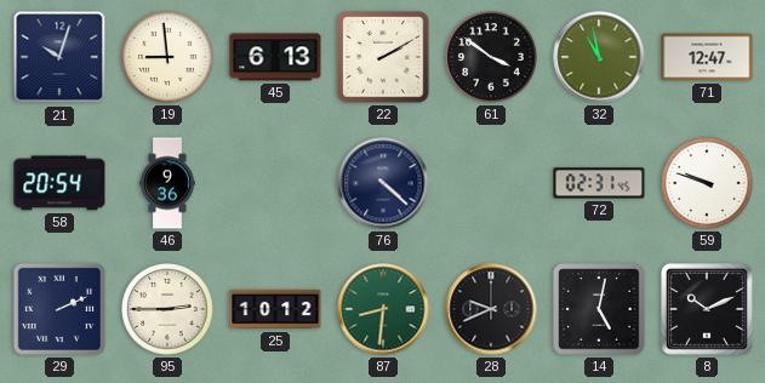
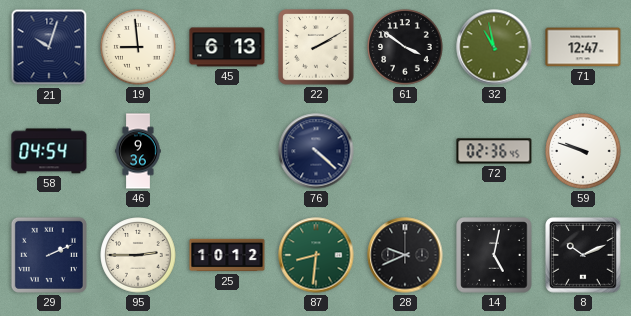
58: 20:54 -> 04:54 (49, 151)
72: 02:31 -> 02:36 (494, 151)
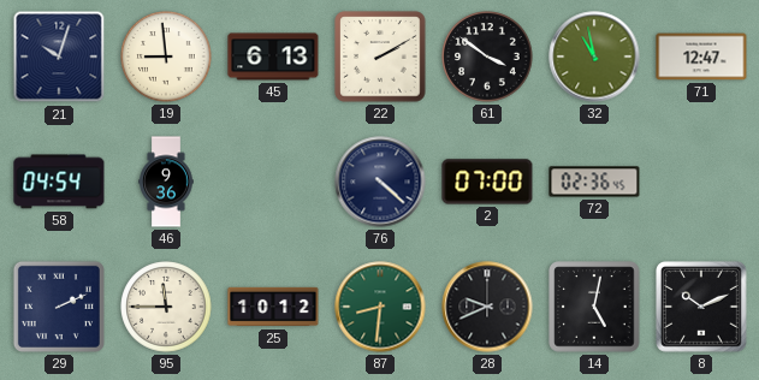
2: none -> 07:00 (487, 182)
59: 9:48 -> none (583, 151)
95: 2:45 -> 11:45 (166, 307)
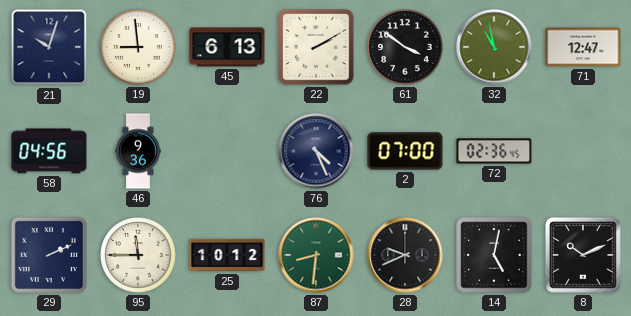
58: 04:54 -> 04:56 (49, 151)
76: 4:22 -> 4:26 (316, 151)
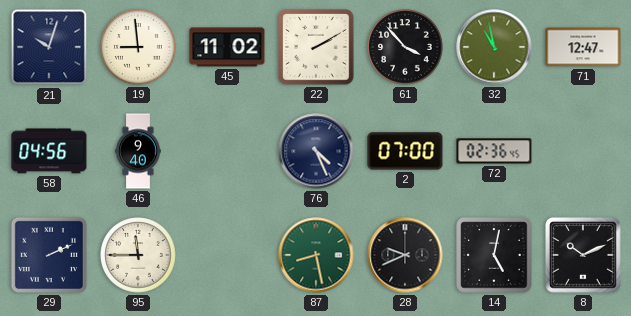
45: 6:13 -> 11:02 (227, 47)
61: 3:51 -> 3:53 (405, 47)
46: 9:36 -> 9:40 (138, 151)
25: 10:12 -> none (227, 255)
87: 8:31 -> 8:28 (316, 255)
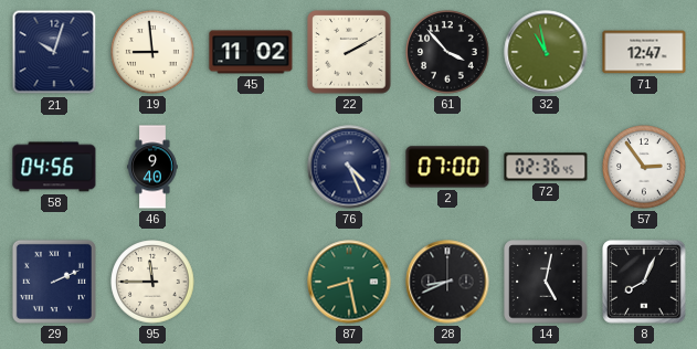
57: none -> 2:54 (644, 167)
28: 9:41 -> 8:41 (447, 282)
8: 10:11 -> 8:04 (644, 282)
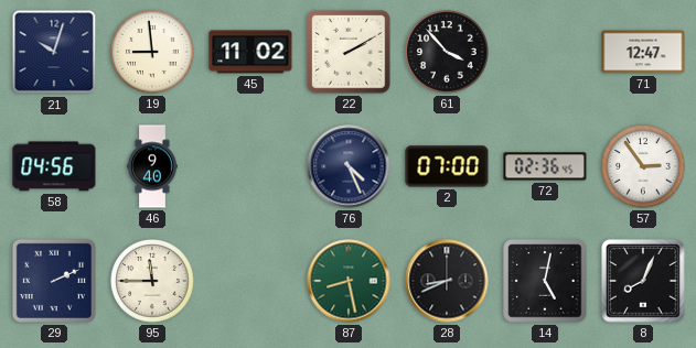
32: 10:58 -> none (546, 52)
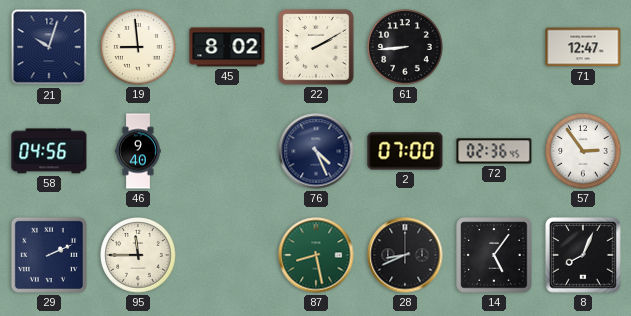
45: 11:02 -> 8:02 (227, 47)
61: 3:53 -> 8:44 (405, 47)
14: 5:02 -> 5:06 (494, 255)
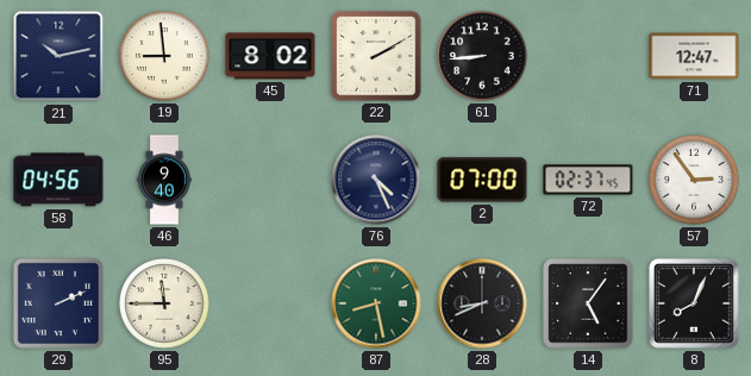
21: 10:03 -> 10:13 (58, 56)
72: 02:36 -> 02:37 (588, 180)
